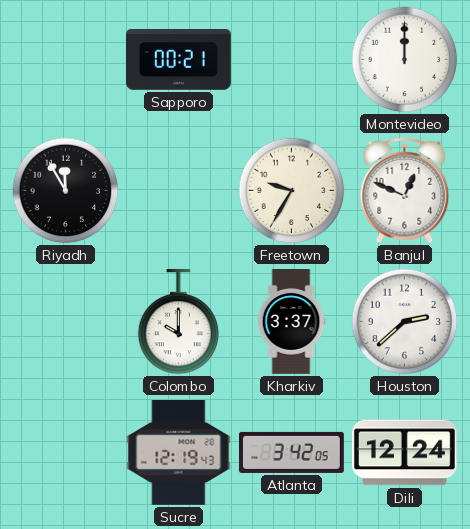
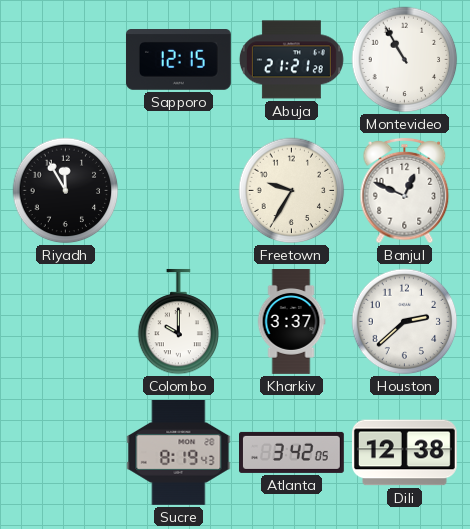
Sapporo: 00:21 -> 12:15 (178, 60)
Abuja: none -> 21:21 (291, 60)
Montevideo: 12:00 -> 10:55 (405, 60)
Sucre: 12:19 -> 8:19 (179, 452)
Dili: 12:24 -> 12:38 (404, 453)
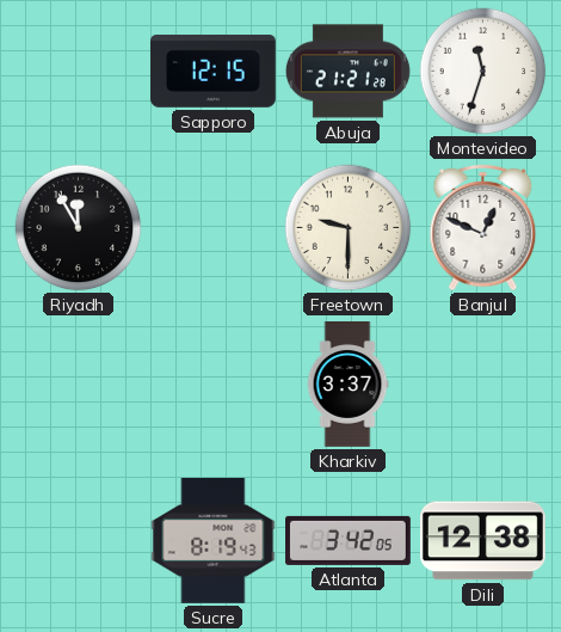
Montevideo: 10:55 -> 11:33 (483, 72)
Freetown: 9:35 -> 9:30 (349, 228)
Colombo: 10:00 -> none (179, 322)
Houston: 2:38 -> none (405, 322)
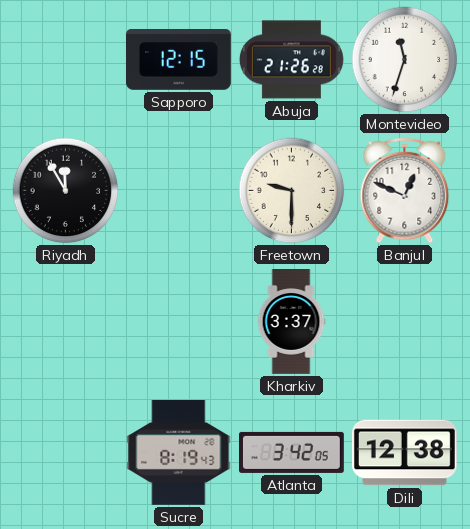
Abuja: 21:21 -> 21:26 (291, 60)
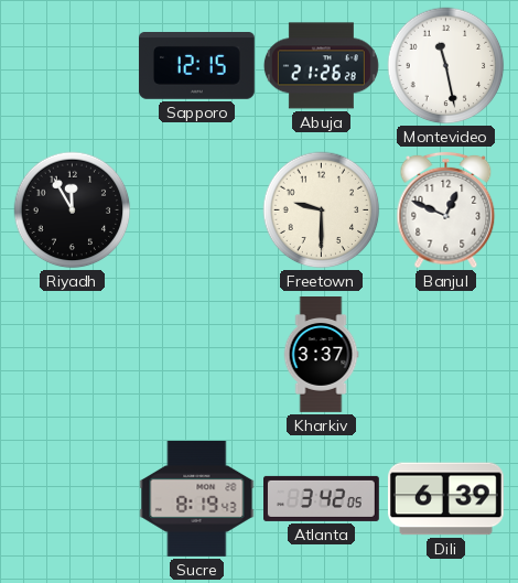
Montevideo: 11:33 -> 11:28 (446, 66)
Dili: 12:38 -> 6:39 (445, 499)
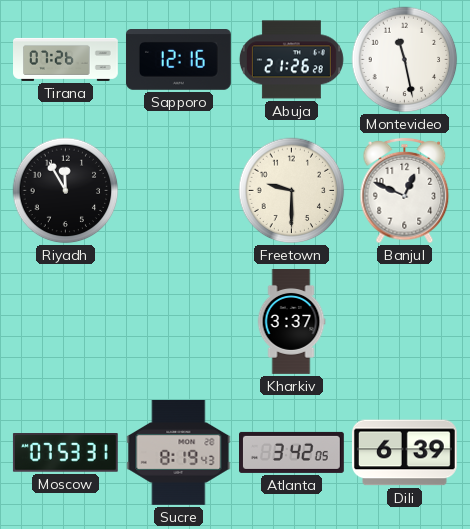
Tirana: none -> 07:26 (66, 59)
Sapporo: 12:15 -> 12:16 (178, 60)
Moscow: none -> 07:53 (65, 453)
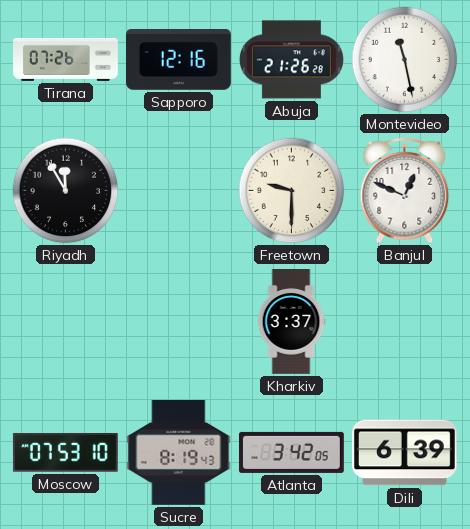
Moscow: 07:53:31 -> 07:53:10 (65, 453)
